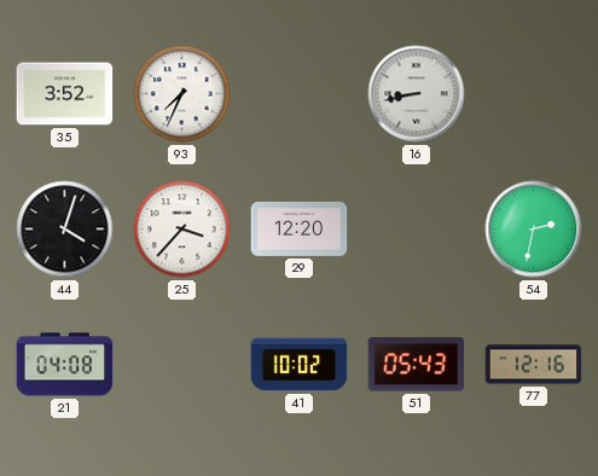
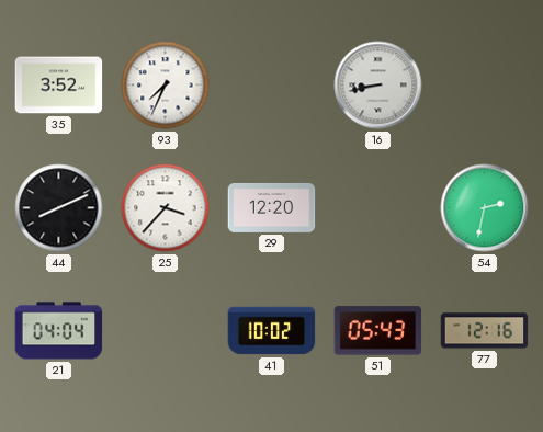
44: 4:03 -> 8:11 (59, 208)
21: 04:08 -> 04:04 (59, 331)
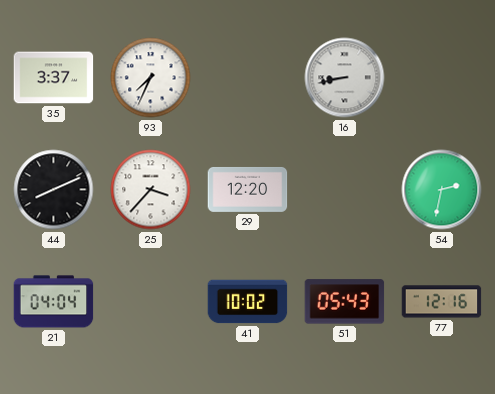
35: 3:52 -> 3:37 (54, 78)
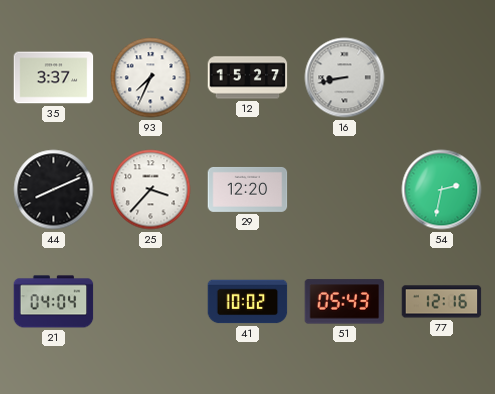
12: none -> 15:27 (248, 78)
